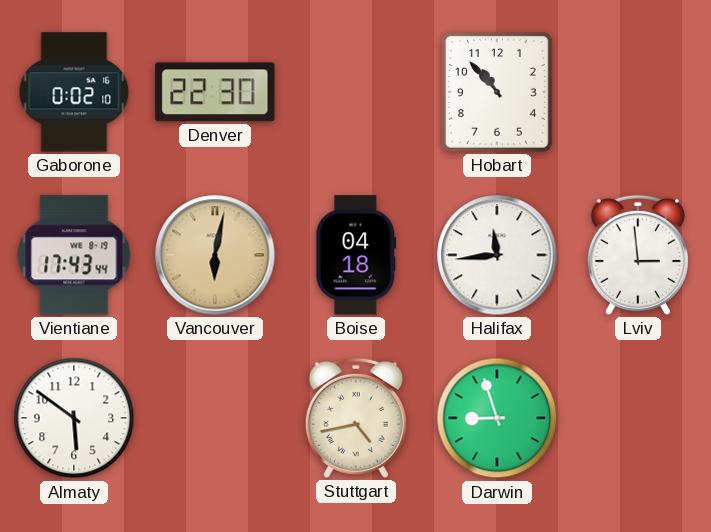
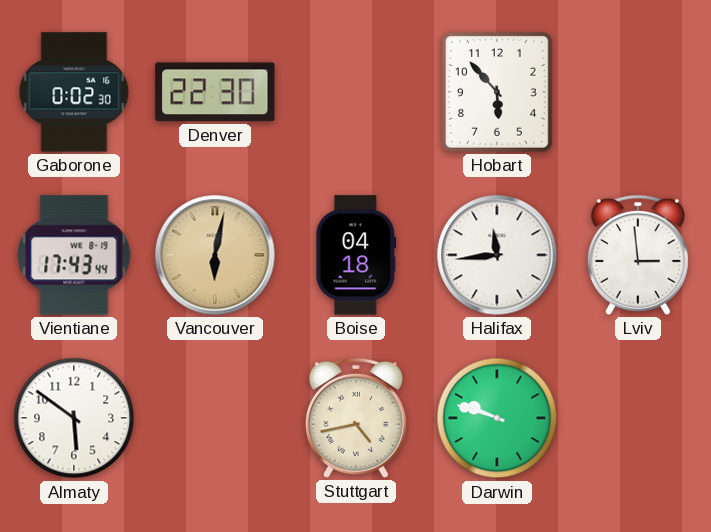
Gaborone: 0:02:10 -> 0:02:30 (74, 92)
Hobart: 10:53 -> 5:53 (498, 93)
Darwin: 8:57 -> 9:48 (497, 418)
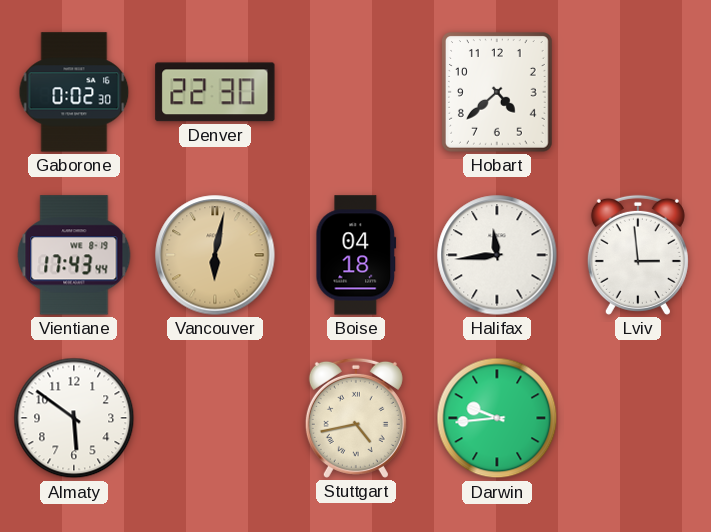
Hobart: 5:53 -> 4:38 (498, 93)
Darwin: 9:48 -> 9:44 (497, 418)
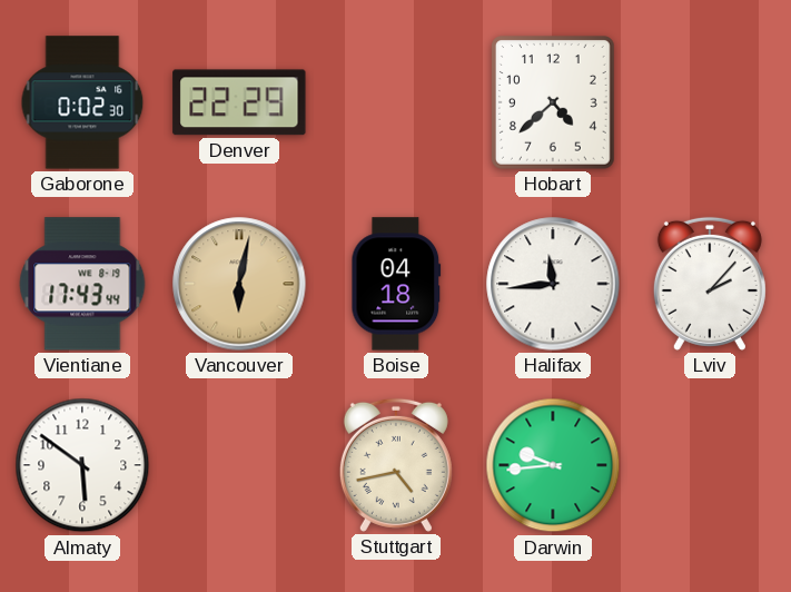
Denver: 22:30 -> 22:29 (239, 102)
Lviv: 2:59 -> 2:07 (710, 284)
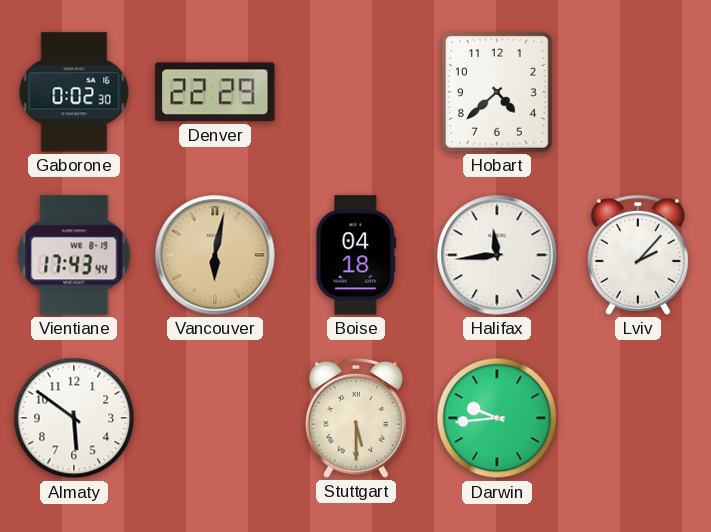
Stuttgart: 4:43 -> 5:30 (356, 418)
